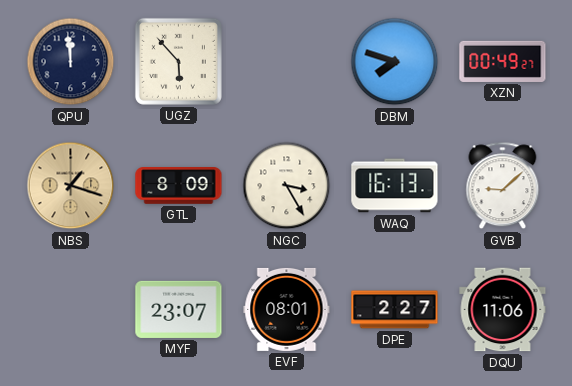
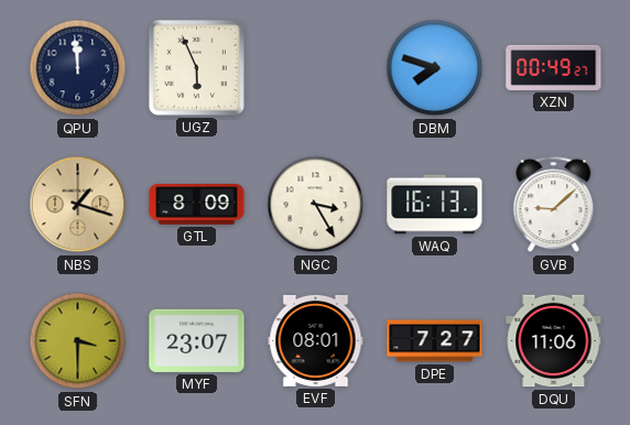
UGZ: 5:53 -> 5:56 (196, 67)
SFN: none -> 3:30 (78, 341)
DPE: 2:27 -> 7:27 (435, 341)
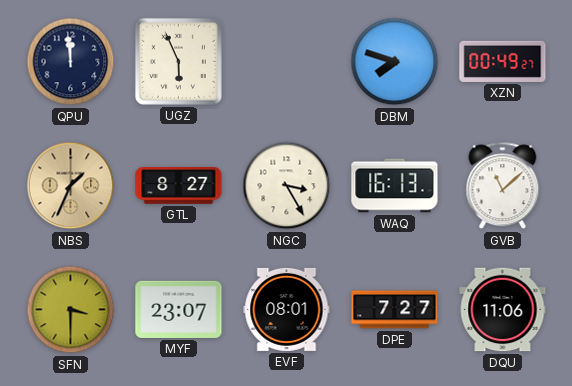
NBS: 1:18 -> 1:34 (71, 186)
GTL: 8:09 -> 8:27 (179, 186)
GVB: 9:08 -> 11:08 (503, 186)
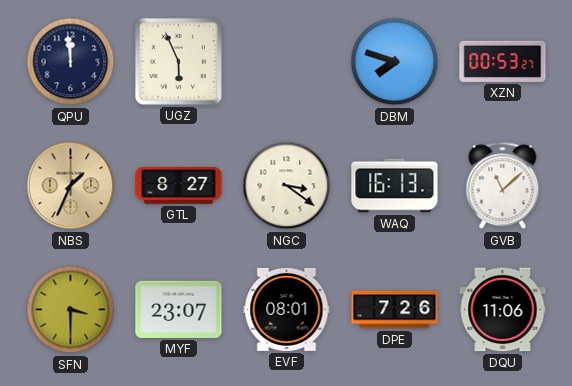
XZN: 00:49 -> 00:53 (503, 61)
NGC: 3:25 -> 3:21 (287, 186)
DPE: 7:27 -> 7:26 (395, 310)
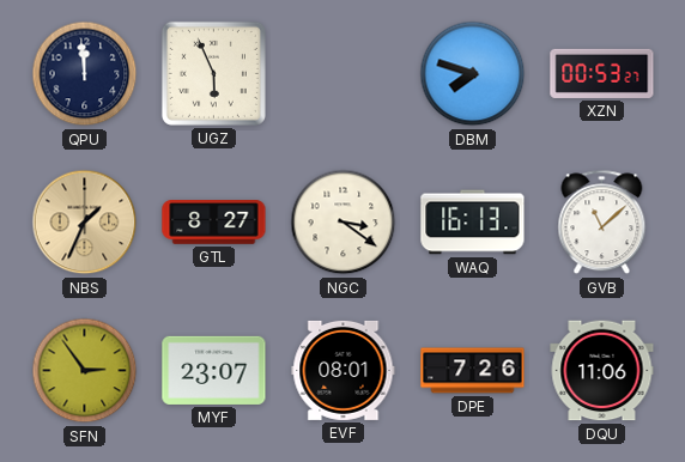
SFN: 3:30 -> 2:54 (85, 371)
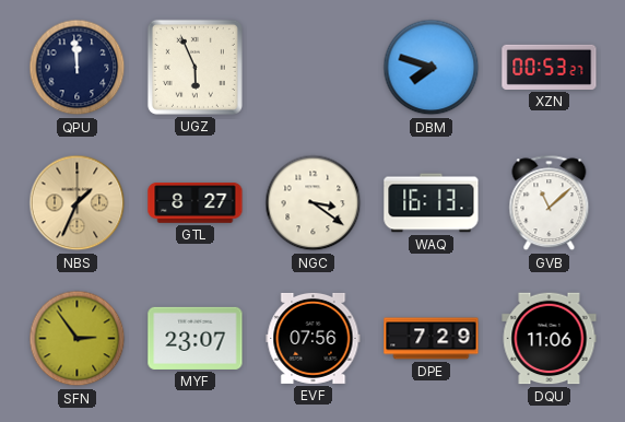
EVF: 08:01 -> 07:56 (314, 338)
DPE: 7:26 -> 7:29 (432, 339)
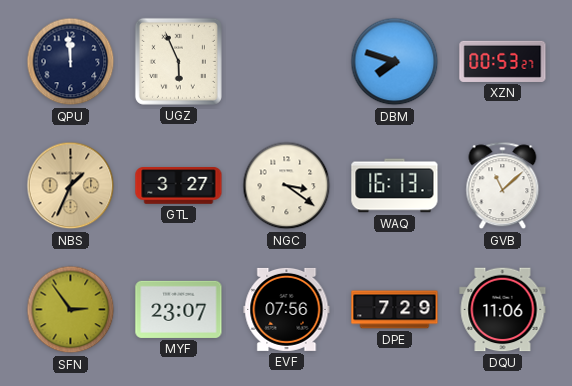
GTL: 8:27 -> 3:27 (179, 186)
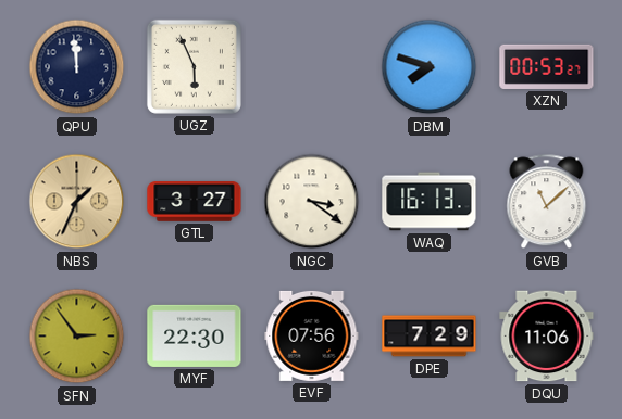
MYF: 23:07 -> 22:30 (195, 335)
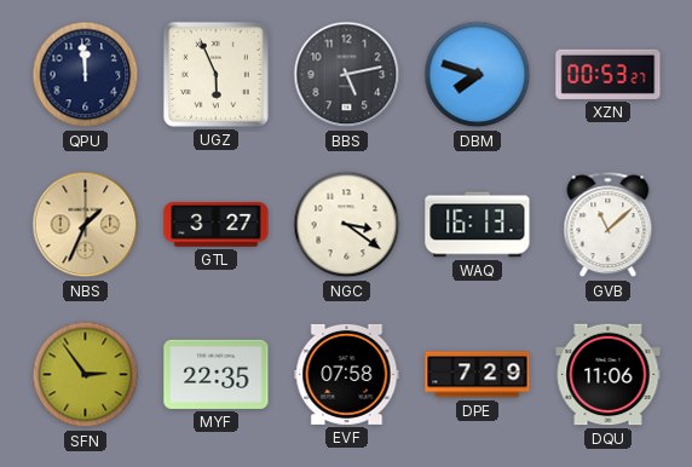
BBS: none -> 5:13 (347, 75)
MYF: 22:30 -> 22:35 (217, 374)
EVF: 07:56 -> 07:58 (347, 374)
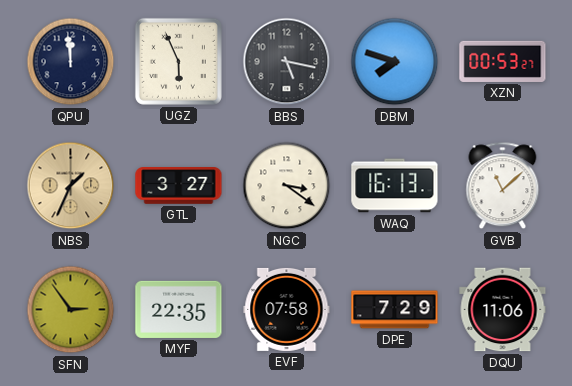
BBS: 5:13 -> 5:17 (287, 62)
